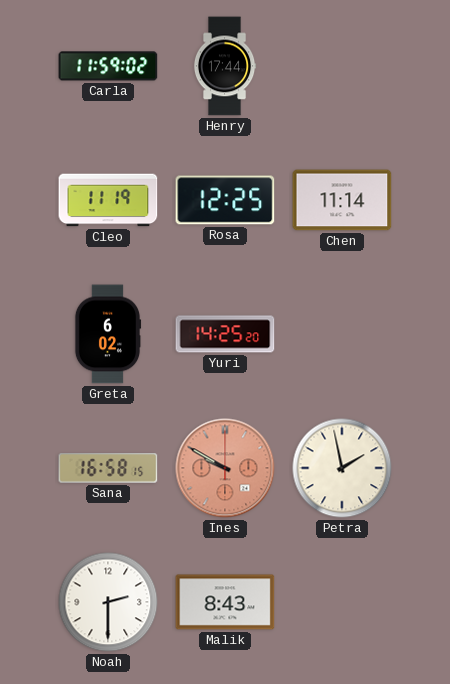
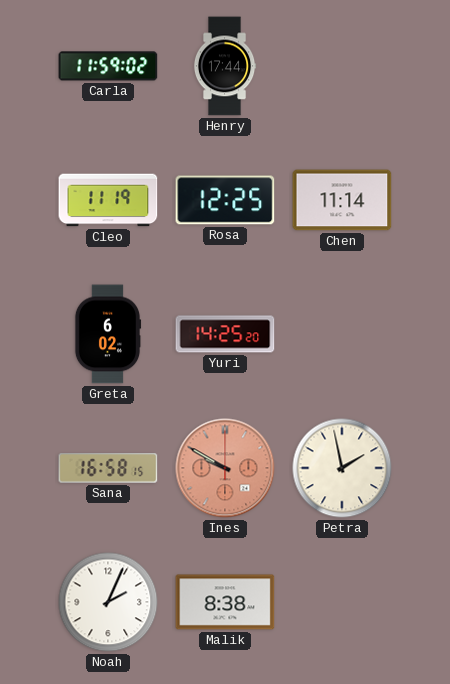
Noah: 2:30 -> 2:04 (108, 602)
Malik: 8:43 -> 8:38 (225, 602)
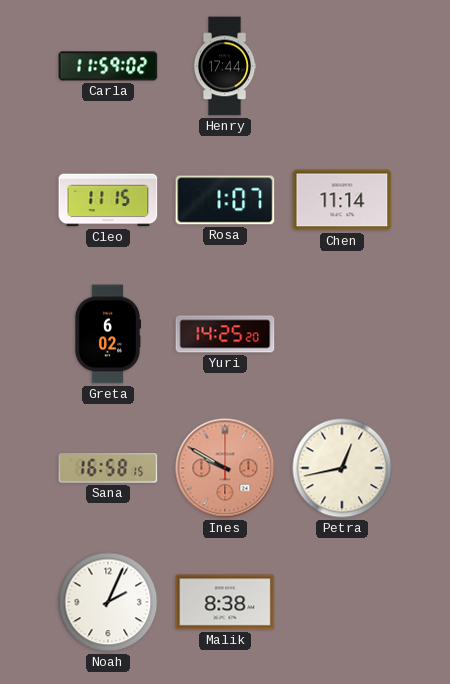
Cleo: 11:19 -> 11:15 (108, 200)
Rosa: 12:25 -> 1:07 (225, 200)
Petra: 1:58 -> 12:43 (342, 468)
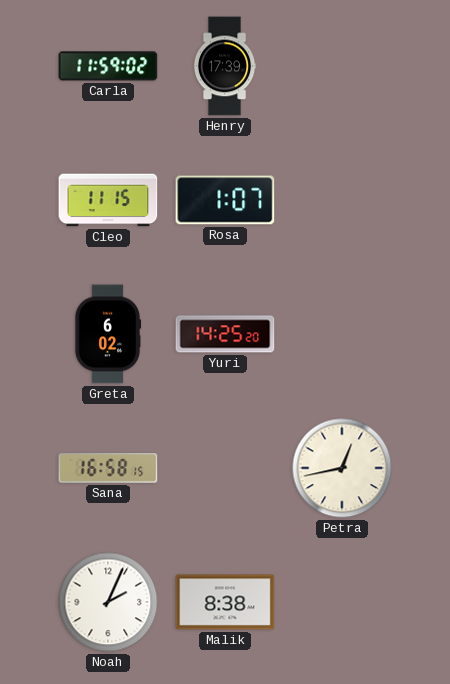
Henry: 17:44 -> 17:39 (225, 66)
Chen: 11:14 -> none (342, 200)
Ines: 9:50 -> none (225, 468)
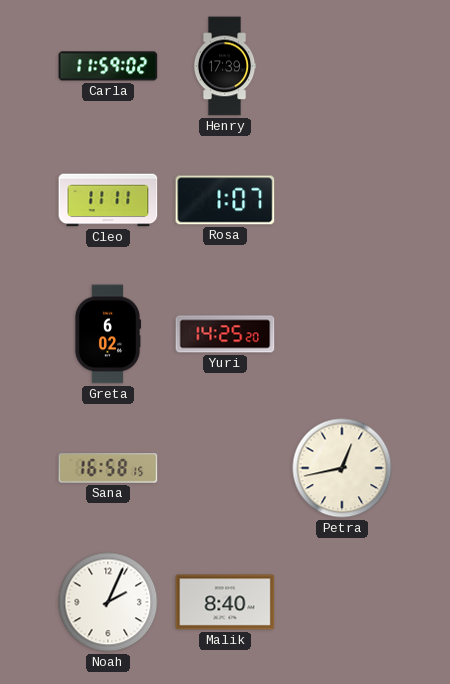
Cleo: 11:15 -> 11:11 (108, 200)
Malik: 8:38 -> 8:40 (225, 602)
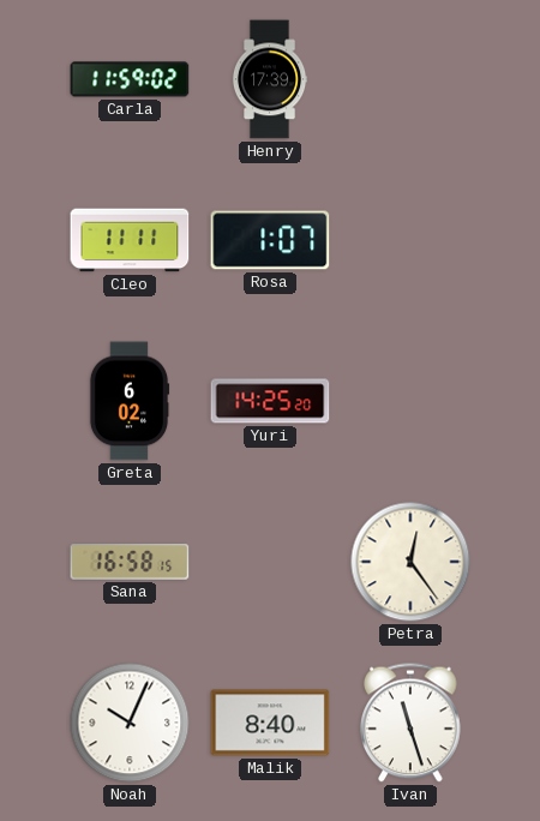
Petra: 12:43 -> 12:24 (410, 562)
Noah: 2:04 -> 10:04 (130, 723)
Ivan: none -> 11:27 (412, 723)
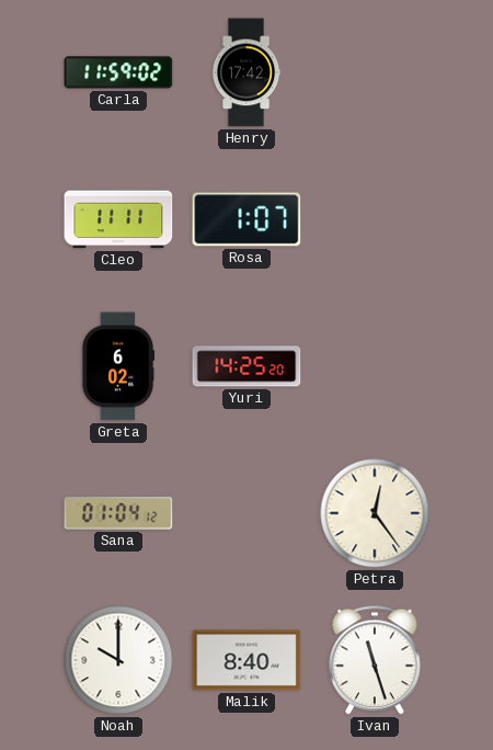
Henry: 17:39 -> 17:42 (246, 72)
Sana: 16:58 -> 01:04 (118, 513)
Noah: 10:04 -> 10:00 (118, 660)
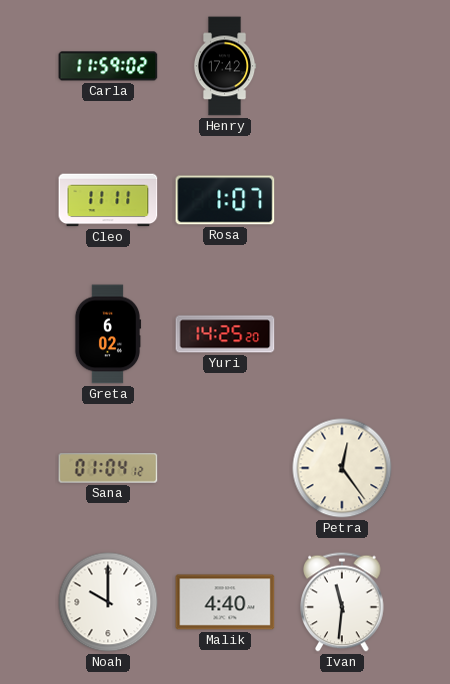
Malik: 8:40 -> 4:40 (225, 602)
Ivan: 11:27 -> 11:31 (343, 602)
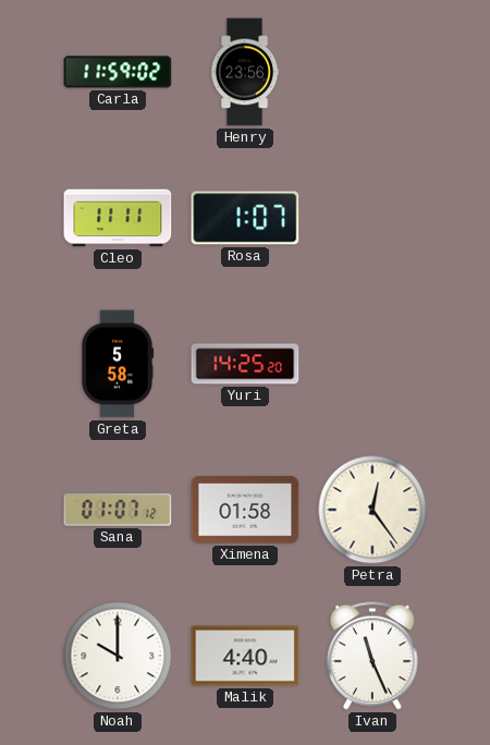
Henry: 17:42 -> 23:56 (245, 72)
Greta: 6:02 -> 5:58 (118, 364)
Sana: 01:04 -> 01:07 (118, 510)
Ximena: none -> 01:58 (245, 510)
Ivan: 11:31 -> 11:26 (373, 656)
